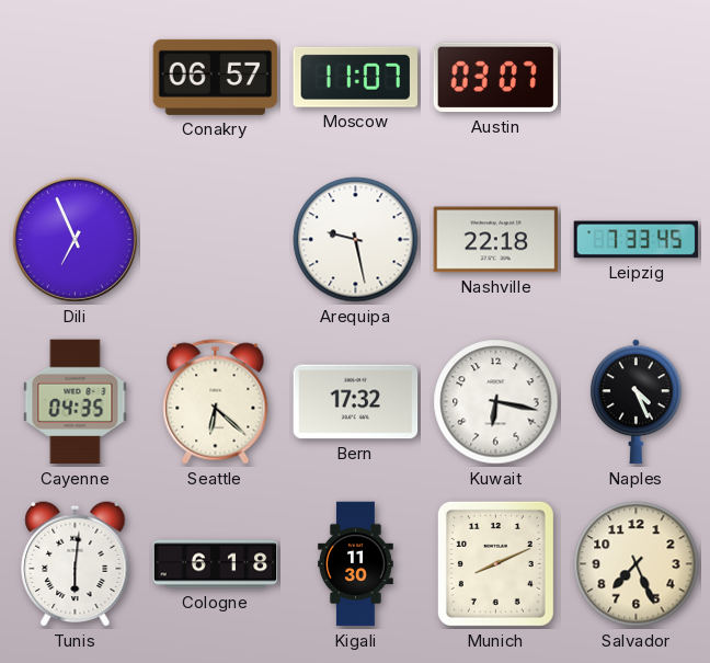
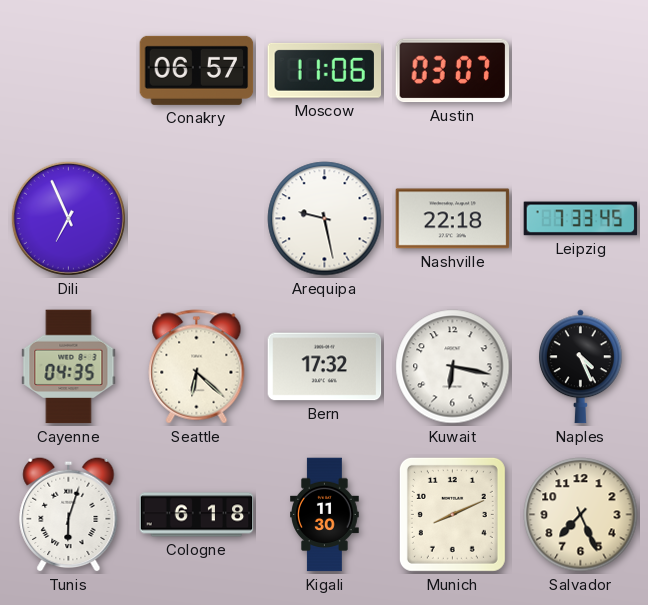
Moscow: 11:07 -> 11:06 (324, 70)
Tunis: 6:01 -> 6:03 (69, 514)
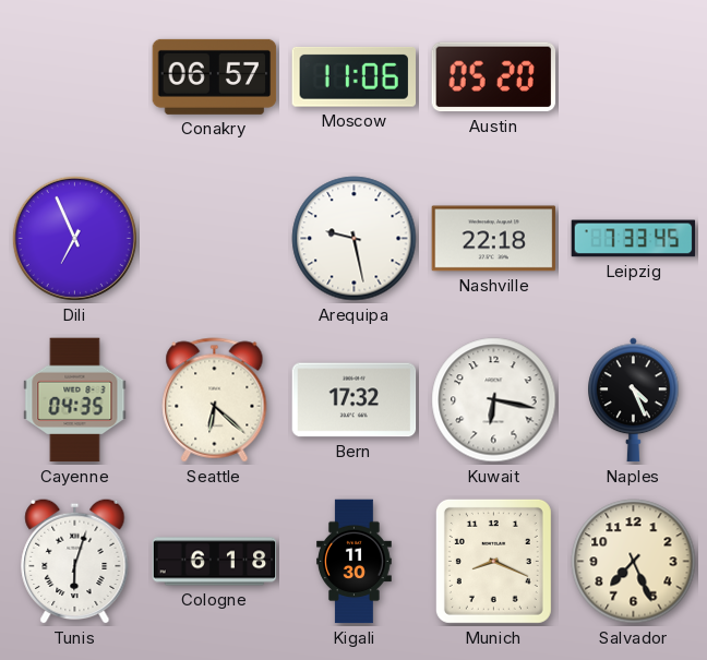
Austin: 03:07 -> 05:20 (493, 77)
Munich: 8:11 -> 8:19 (493, 561)
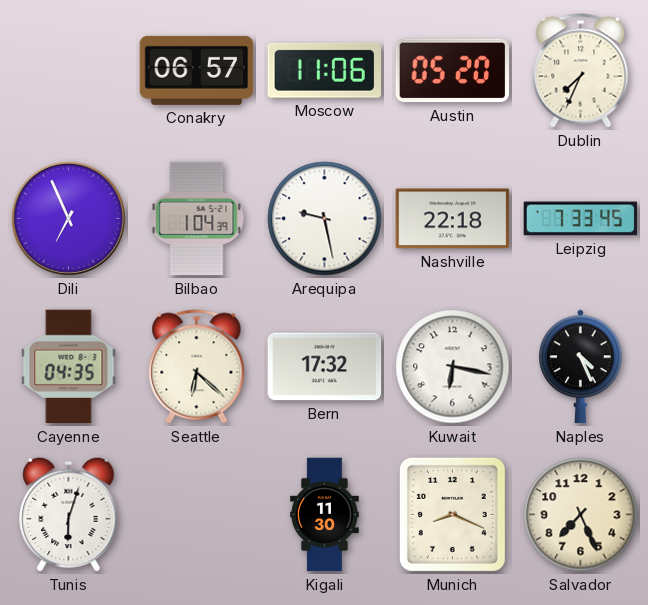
Dublin: none -> 7:34 (581, 71)
Bilbao: none -> 1:04 (197, 219)
Cologne: 6:18 -> none (215, 562)
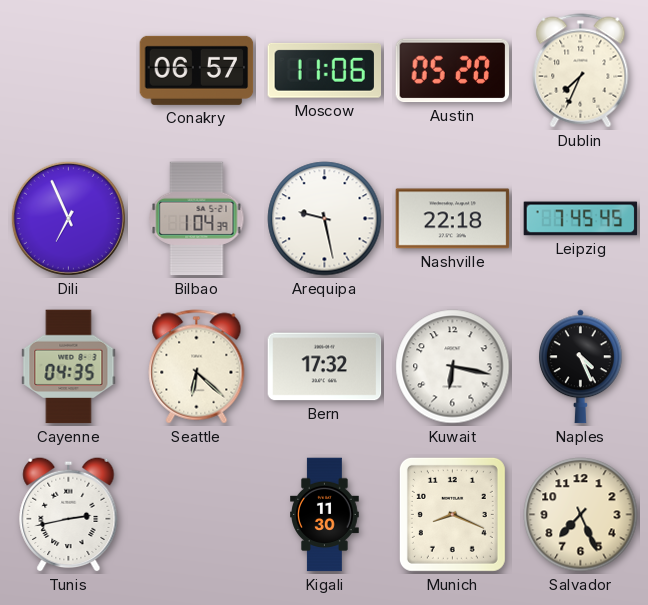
Leipzig: 7:33 -> 7:45 (581, 219)
Tunis: 6:03 -> 2:43 (69, 514)
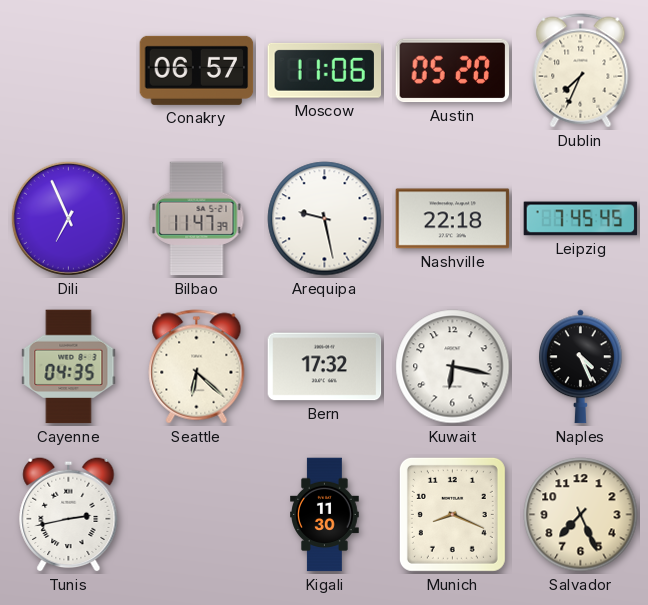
Bilbao: 1:04 -> 11:47 (197, 219)
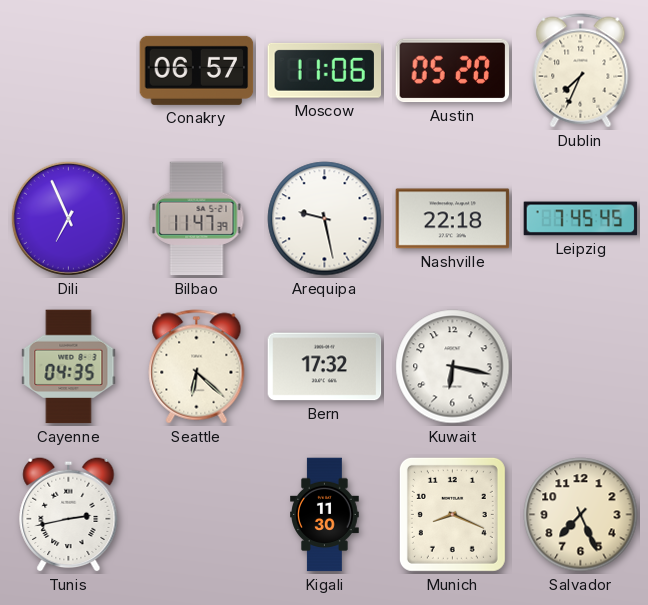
Naples: 4:26 -> none (581, 367)
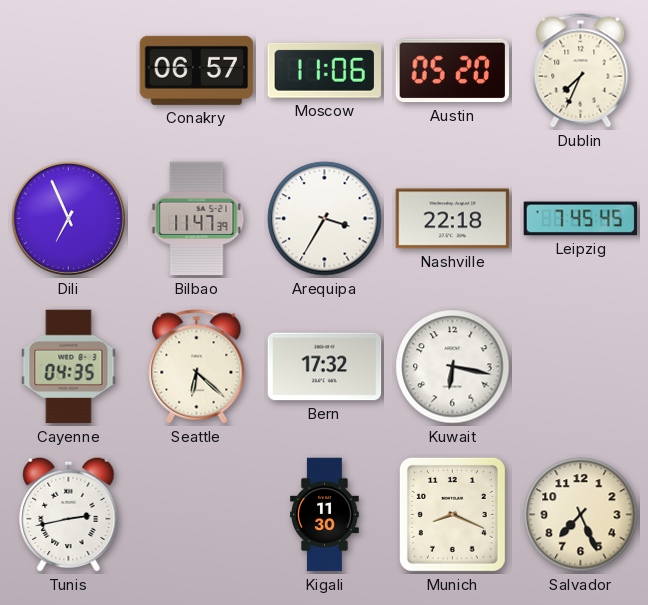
Arequipa: 9:28 -> 3:35 (325, 219)
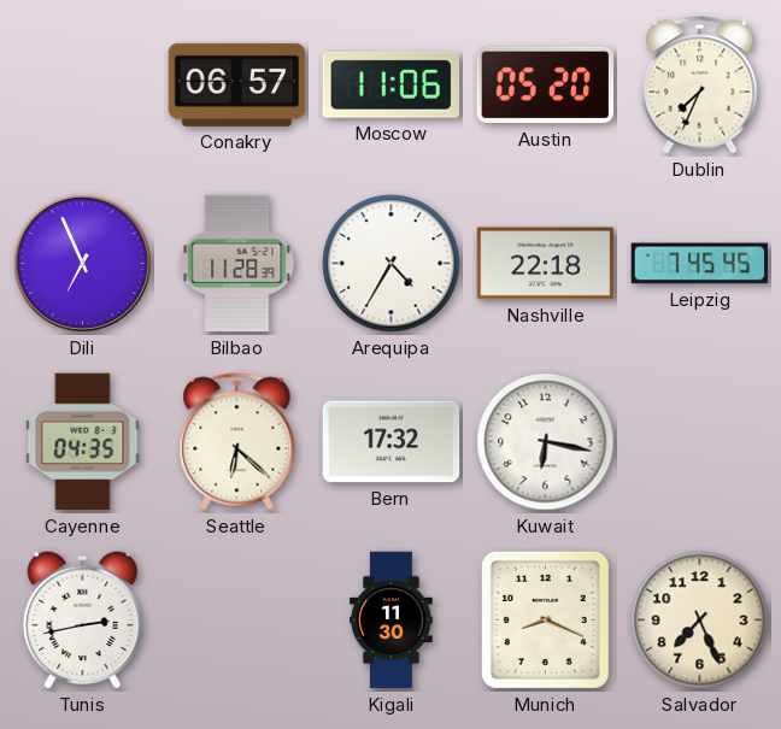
Bilbao: 11:47 -> 11:28 (237, 264)
Arequipa: 3:35 -> 4:35 (392, 264)
